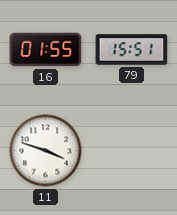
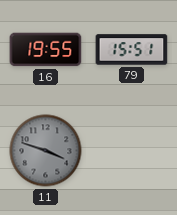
16: 01:55 -> 19:55 (46, 50)
11 dial: white -> grey (46, 151)
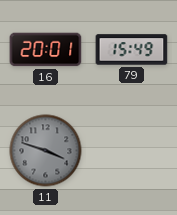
16: 19:55 -> 20:01 (46, 50)
79: 15:51 -> 15:49 (132, 50)
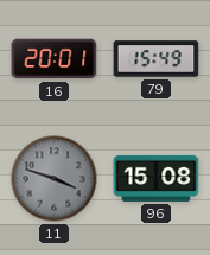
96: none -> 15:08 (157, 178)
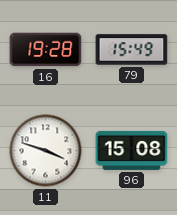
16: 20:01 -> 19:28 (46, 50)
11 dial: grey -> white (46, 151)
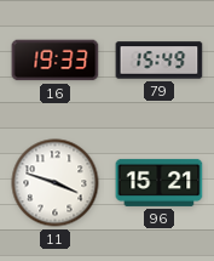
16: 19:28 -> 19:33 (56, 61)
96: 15:08 -> 15:21 (160, 182)
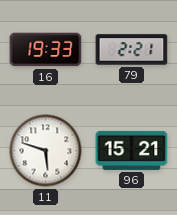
79: 15:49 -> 2:21 (132, 50)
11: 3:48 -> 5:48 (46, 151)
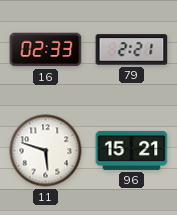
16: 19:33 -> 02:33 (46, 50)
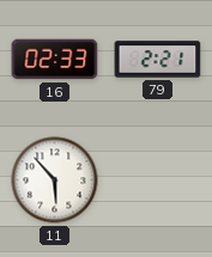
11: 5:48 -> 5:53 (55, 180)
96: 15:21 -> none (132, 150)
